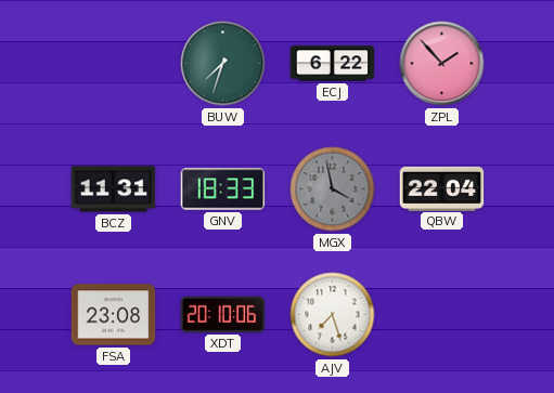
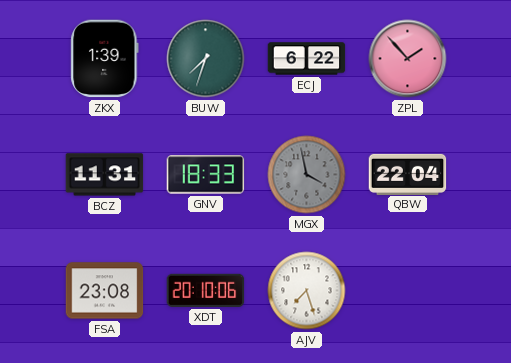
ZKX: none -> 1:39 (105, 59)
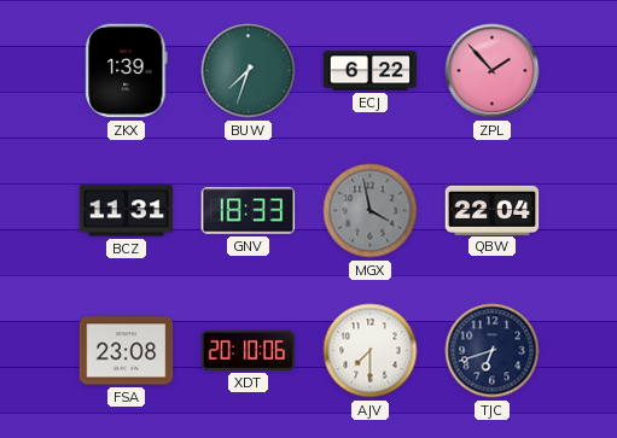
AJV: 7:27 -> 7:30 (371, 351)
TJC: none -> 6:42 (493, 351)
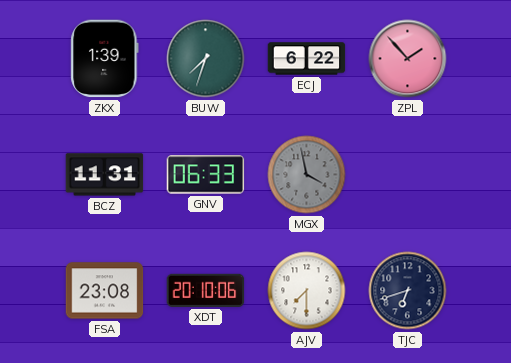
GNV: 18:33 -> 06:33 (206, 175)
QBW: 22:04 -> none (493, 210)
